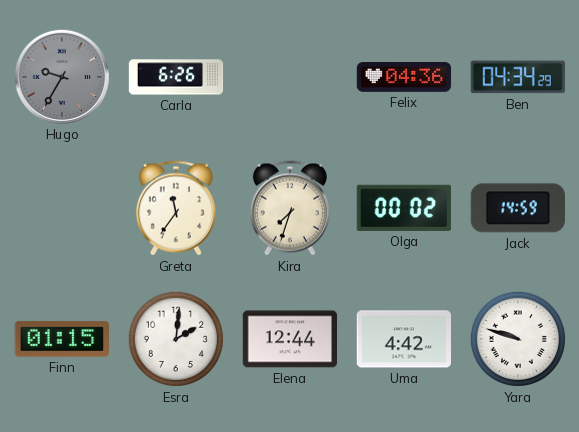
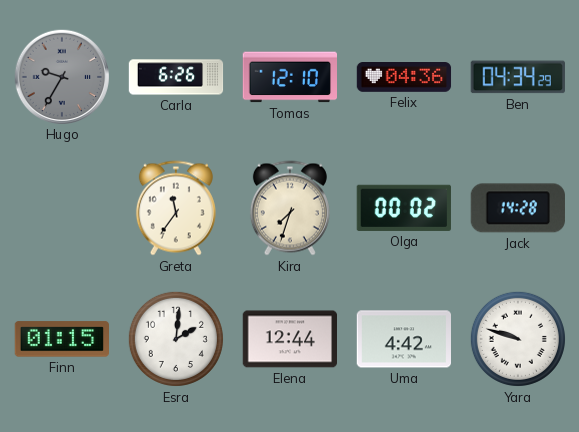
Tomas: none -> 12:10 (289, 77)
Jack: 14:59 -> 14:28 (518, 208)
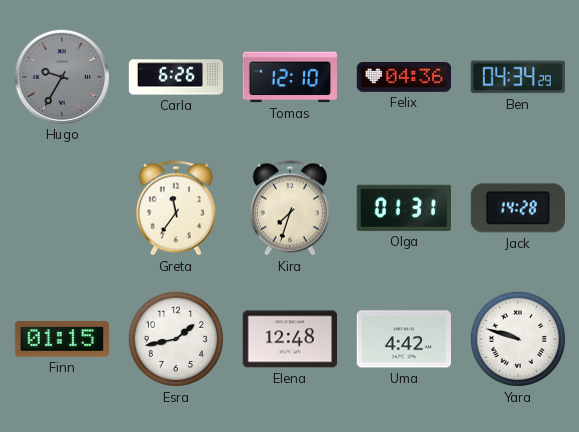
Olga: 00:02 -> 01:31 (404, 208)
Esra: 2:01 -> 1:43 (176, 339)
Elena: 12:44 -> 12:48 (289, 339)
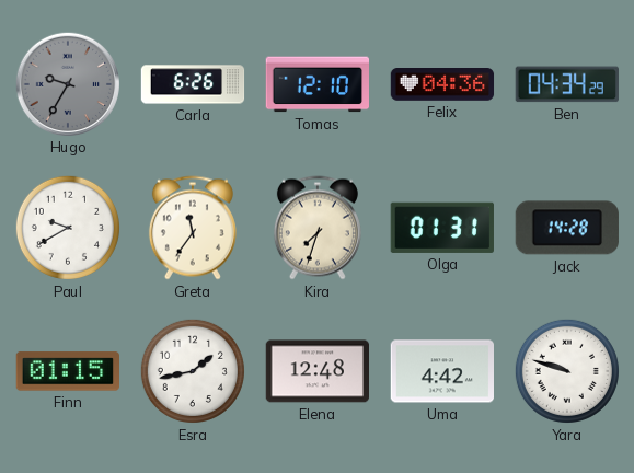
Paul: none -> 9:40 (68, 228)
